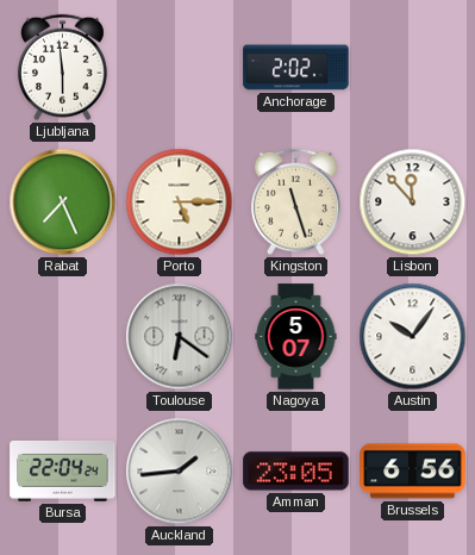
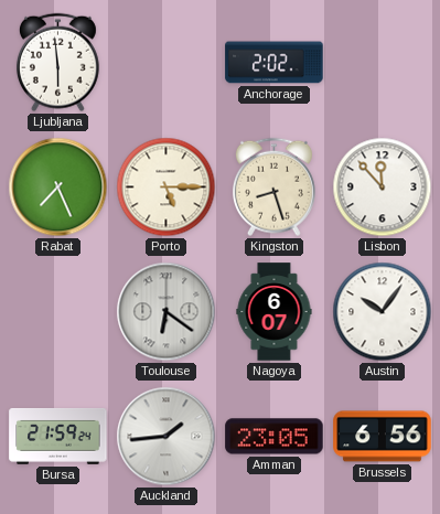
Kingston: 11:27 -> 8:27 (273, 188)
Nagoya: 5:07 -> 6:07 (275, 312)
Bursa: 22:04 -> 21:59 (58, 436)
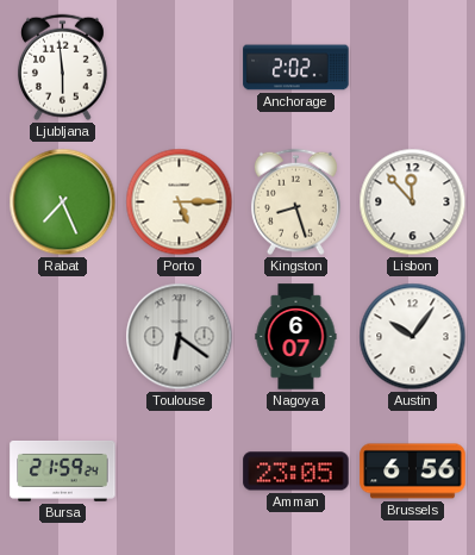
Auckland: 1:44 -> none (167, 437)
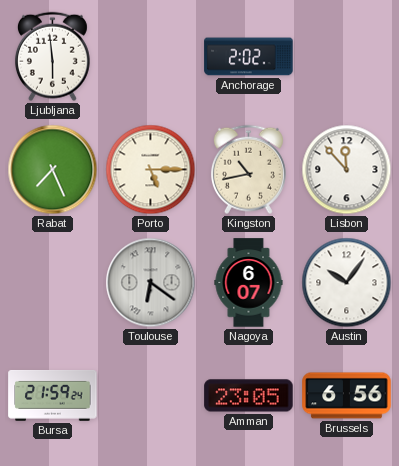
Kingston: 8:27 -> 10:43 (248, 170)
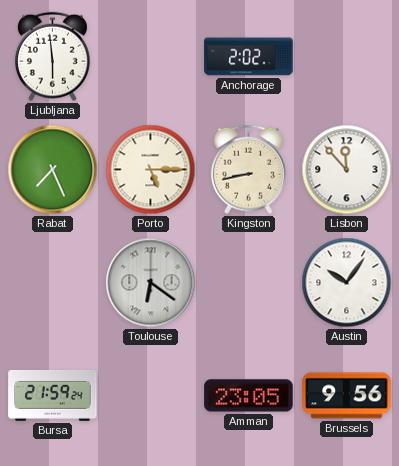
Kingston: 10:43 -> 8:43 (248, 170)
Nagoya: 6:07 -> none (249, 283)
Brussels: 6:56 -> 9:56 (347, 396)
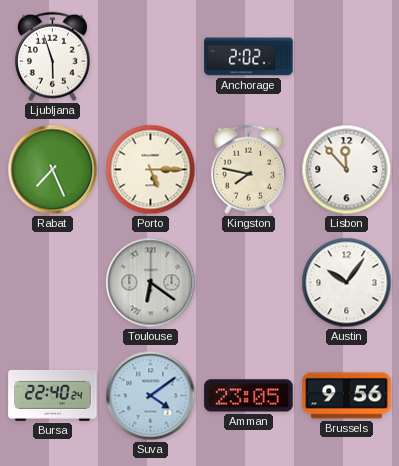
Ljubljana: 5:59 -> 5:57 (52, 57)
Kingston: 8:43 -> 7:47 (248, 170)
Bursa: 21:59 -> 22:40 (53, 395)
Suva: none -> 4:09 (151, 396)
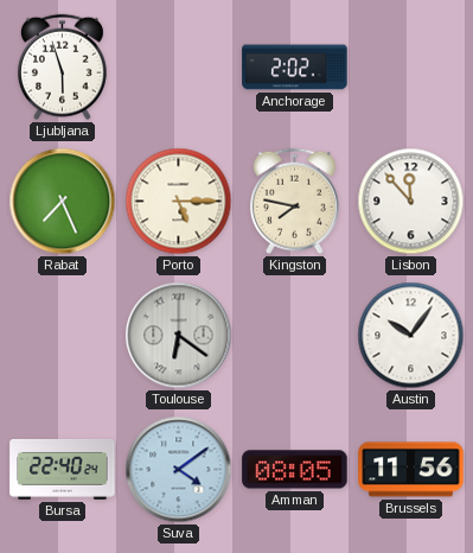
Amman: 23:05 -> 08:05 (295, 470)
Brussels: 9:56 -> 11:56 (411, 470)
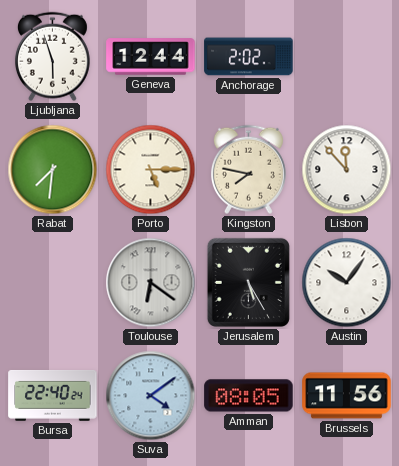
Geneva: none -> 12:44 (151, 57)
Rabat: 7:26 -> 7:31 (53, 170)
Jerusalem: none -> 5:25 (248, 282)
